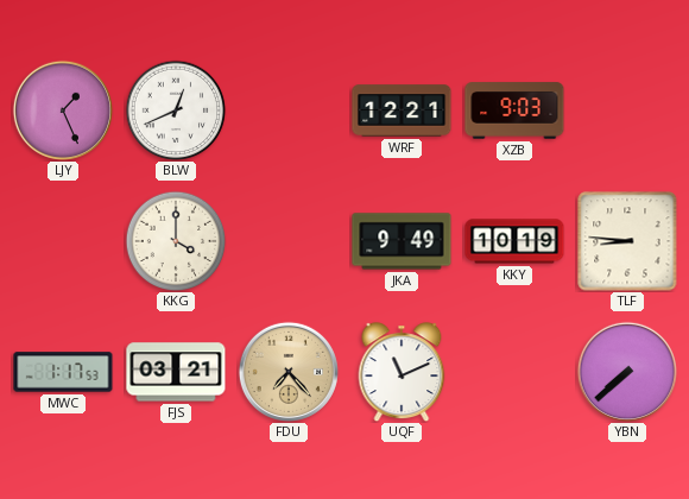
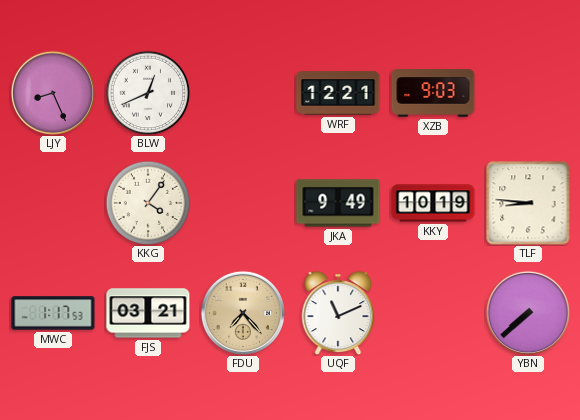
LJY: 1:26 -> 8:26 (53, 93)
KKG: 4:00 -> 4:06 (148, 203)
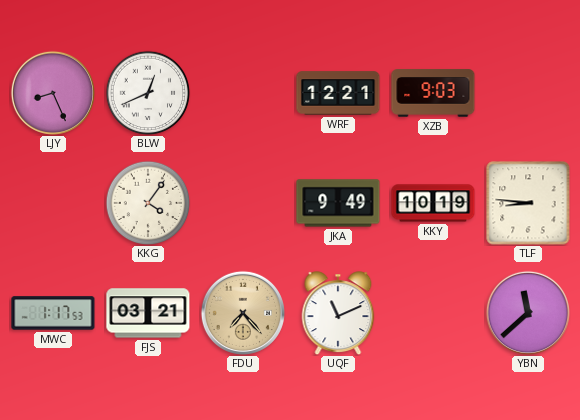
YBN: 7:38 -> 11:38 (528, 313)
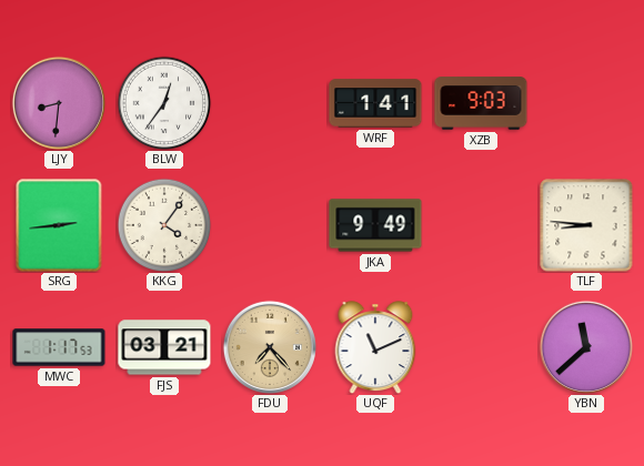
LJY: 8:26 -> 8:31 (59, 103)
BLW: 12:41 -> 12:36 (164, 103)
WRF: 12:21 -> 1:41 (375, 103)
SRG: none -> 2:44 (59, 225)
KKY: 10:19 -> none (433, 203)
